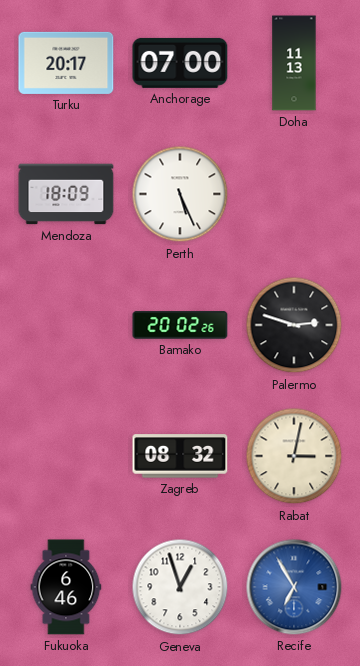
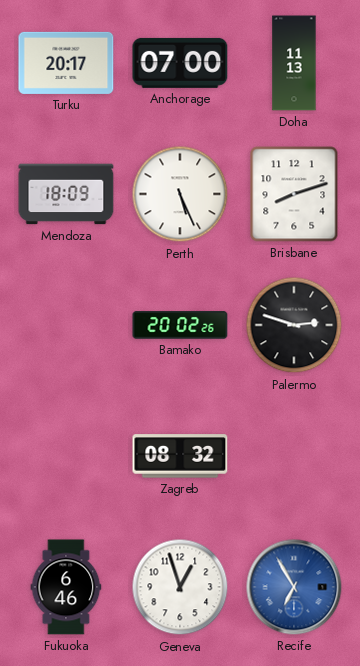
Brisbane: none -> 8:12 (294, 194)
Rabat: 3:02 -> none (294, 456)
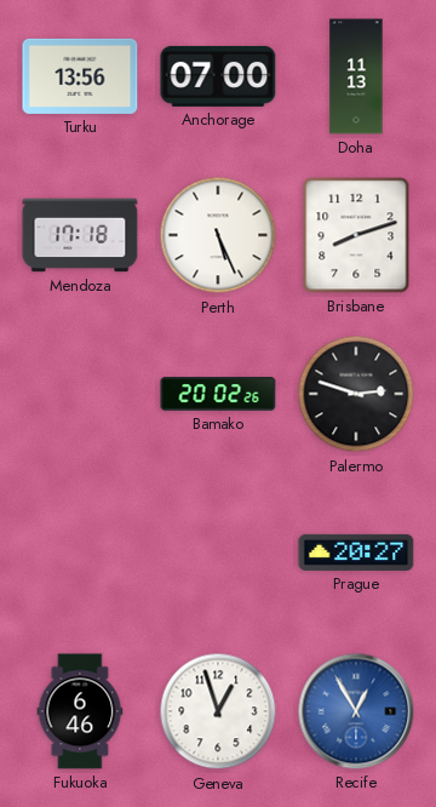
Turku: 20:17 -> 13:56 (80, 76)
Mendoza: 18:09 -> 17:18 (80, 235)
Zagreb: 08:32 -> none (180, 456)
Prague: none -> 20:27 (356, 553)
Recife: 6:55 -> 12:55 (356, 711)
